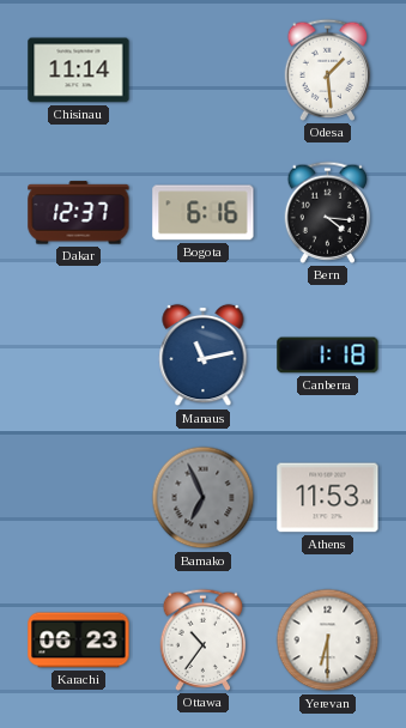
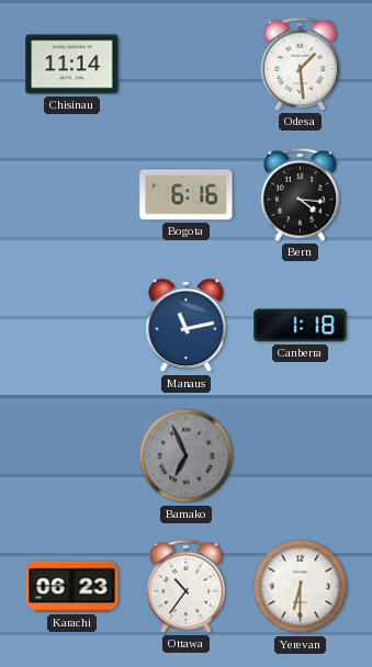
Dakar: 12:37 -> none (79, 213)
Athens: 11:53 -> none (328, 498)
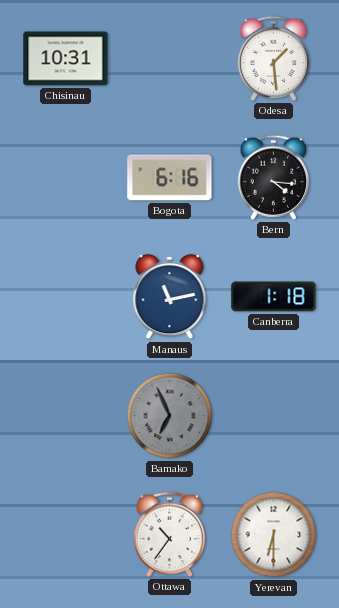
Chisinau: 11:14 -> 10:31 (66, 59)
Karachi: 06:23 -> none (72, 587)
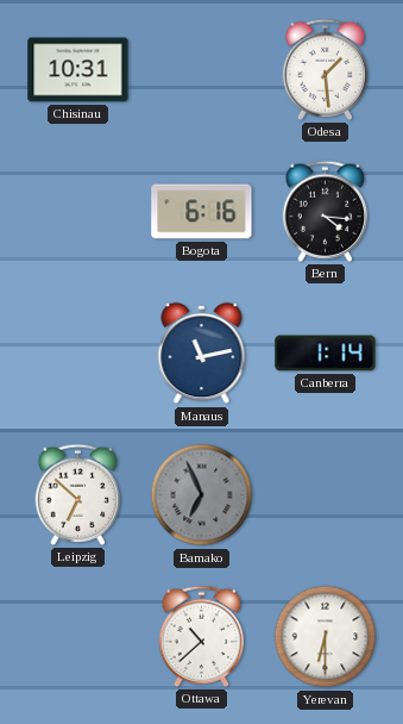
Canberra: 1:18 -> 1:14 (326, 354)
Leipzig: none -> 6:52 (78, 494)
Ottawa: 10:36 -> 10:38 (202, 636)
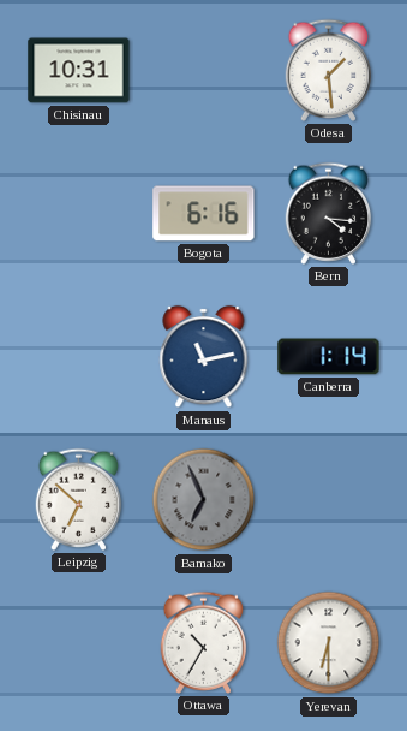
Ottawa: 10:38 -> 10:35 (204, 642)
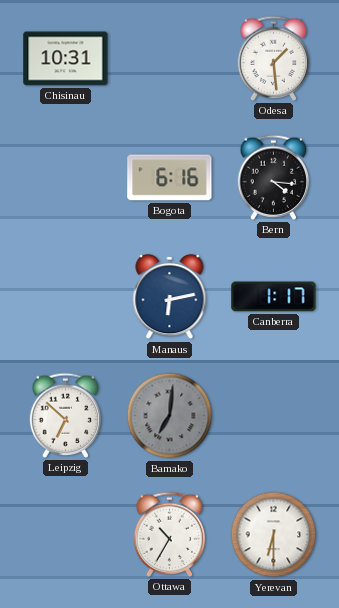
Manaus: 11:13 -> 6:13 (170, 297)
Canberra: 1:14 -> 1:17 (274, 297)
Bamako: 6:56 -> 7:01 (170, 416)
